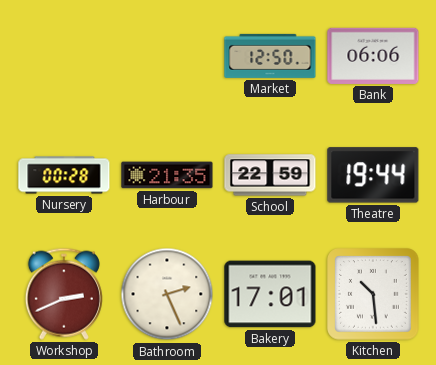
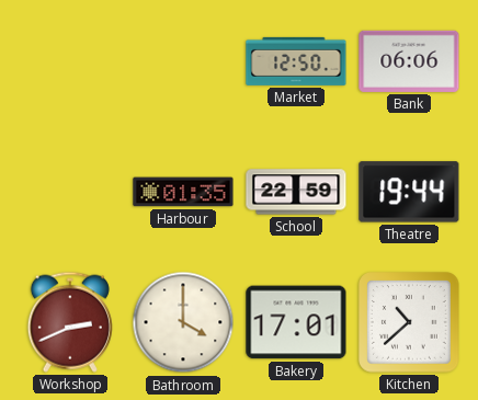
Nursery: 00:28 -> none (64, 175)
Harbour: 21:35 -> 01:35 (183, 192)
Bathroom: 2:26 -> 4:00 (183, 322)
Kitchen: 10:29 -> 10:38 (410, 323)
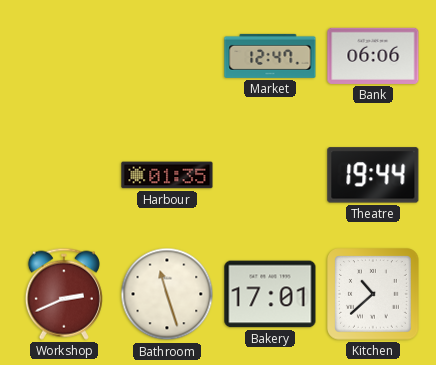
Market: 12:50 -> 12:47 (270, 56)
School: 22:59 -> none (296, 192)
Bathroom: 4:00 -> 11:27 (167, 294)
